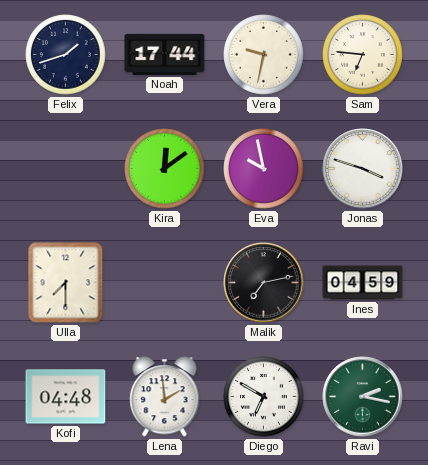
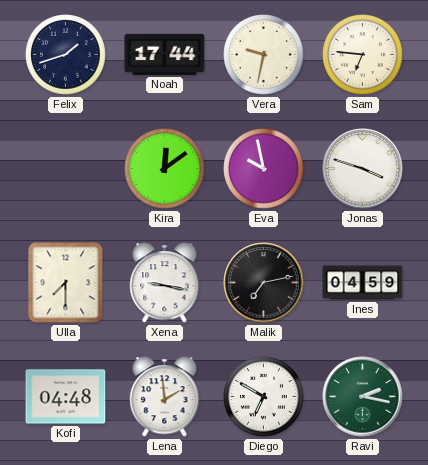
Xena: none -> 9:17 (165, 283)
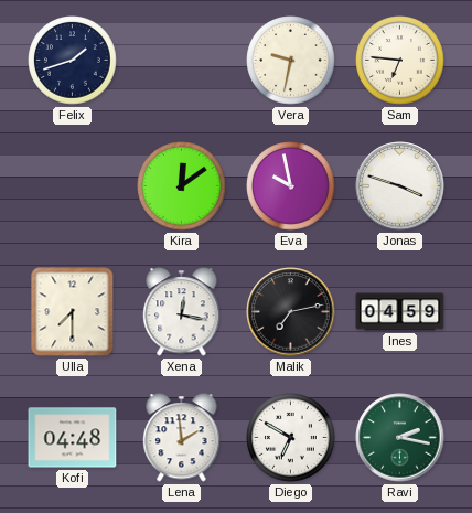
Noah: 17:44 -> none (165, 54)
Xena: 9:17 -> 12:17 (182, 312)
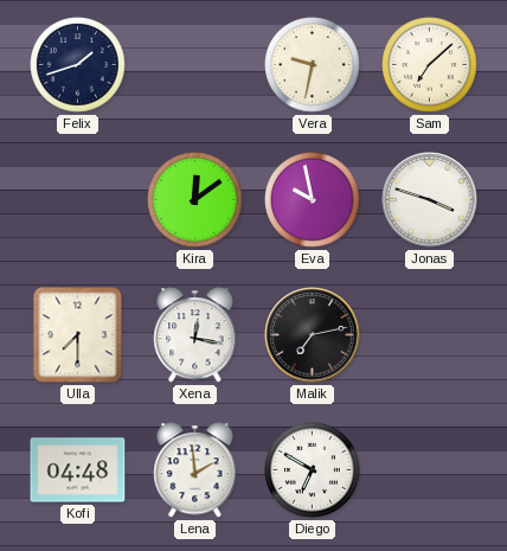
Sam: 6:46 -> 7:08 (430, 65)
Ines: 04:59 -> none (400, 312)
Ravi: 2:17 -> none (400, 438)
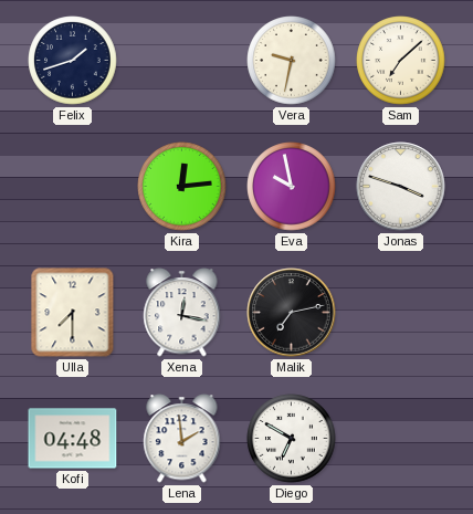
Kira: 12:09 -> 12:14 (182, 187)
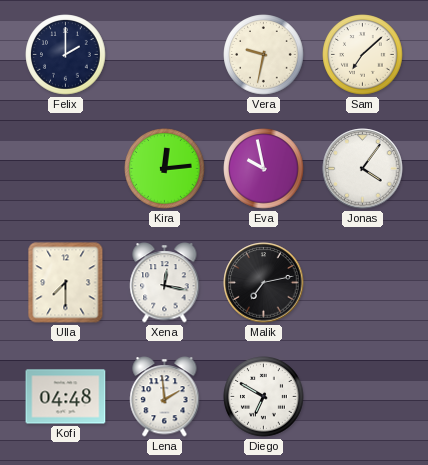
Felix: 1:42 -> 2:00 (66, 55)
Jonas: 3:48 -> 4:06 (363, 169)
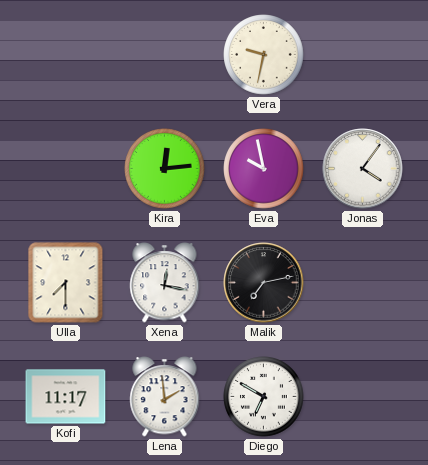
Felix: 2:00 -> none (66, 55)
Sam: 7:08 -> none (363, 55)
Kofi: 04:48 -> 11:17 (66, 397)
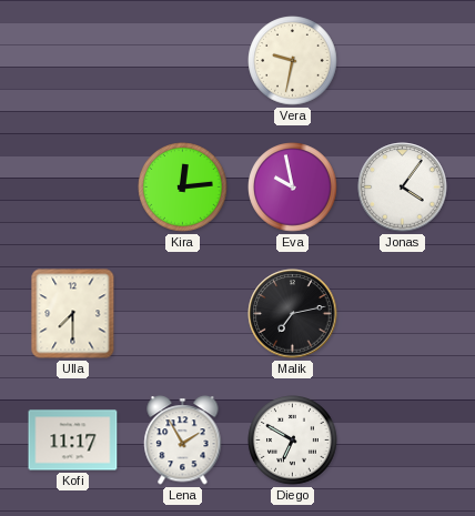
Xena: 12:17 -> none (165, 283)
Lena: 1:59 -> 1:55 (183, 441)
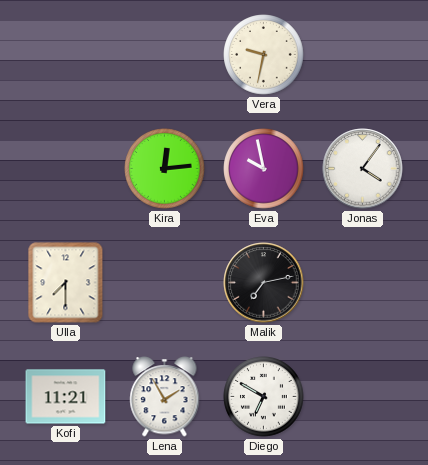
Kofi: 11:17 -> 11:21 (66, 397)
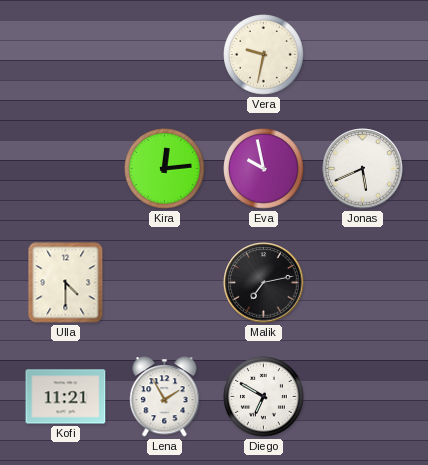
Jonas: 4:06 -> 5:41 (363, 169)
Ulla: 7:30 -> 4:30 (66, 283)
